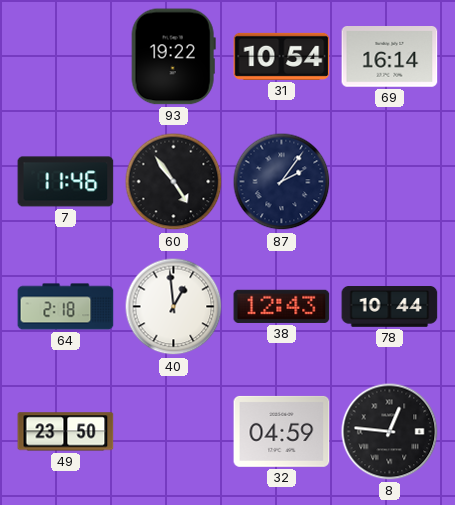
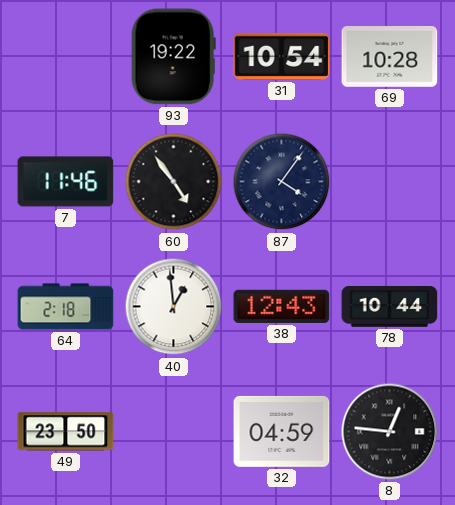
69: 16:14 -> 10:28 (390, 57)
87: 2:06 -> 4:06 (282, 182)
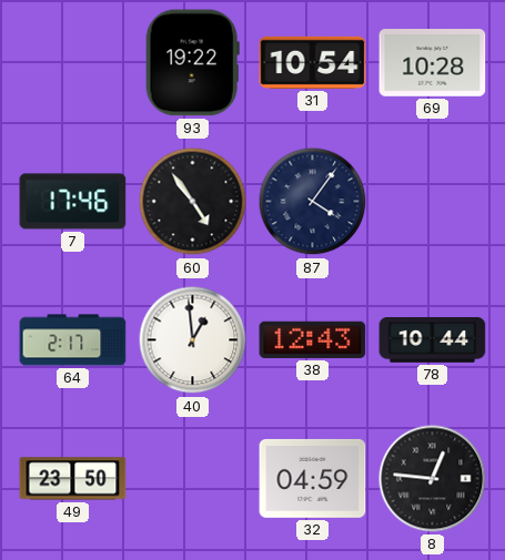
7: 11:46 -> 17:46 (73, 202)
64: 2:18 -> 2:17 (73, 340)
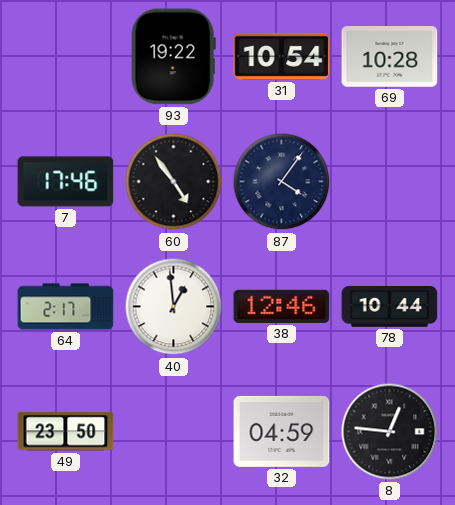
38: 12:43 -> 12:46 (282, 306)
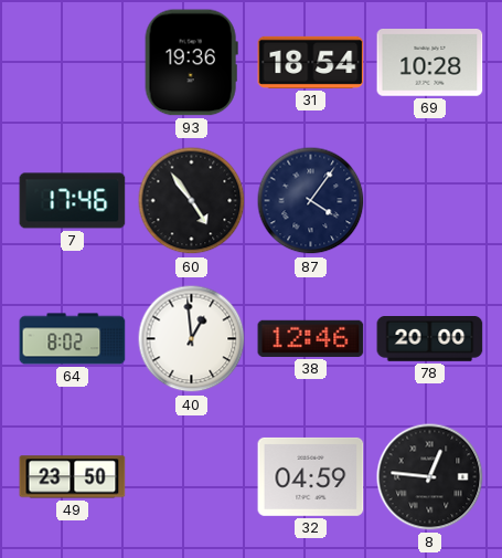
93: 19:22 -> 19:36 (191, 63)
31: 10:54 -> 18:54 (311, 62)
64: 2:17 -> 8:02 (73, 339)
78: 10:44 -> 20:00 (430, 339)
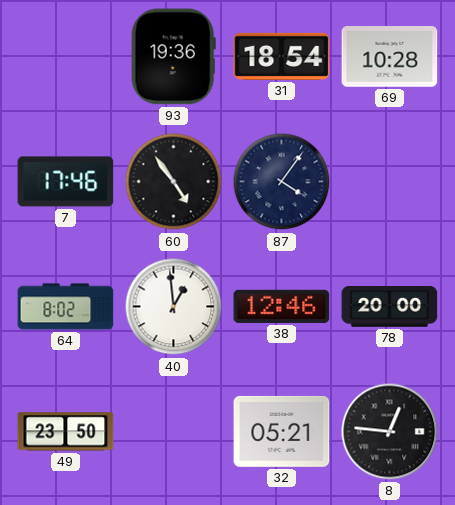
32: 04:59 -> 05:21 (282, 431)
